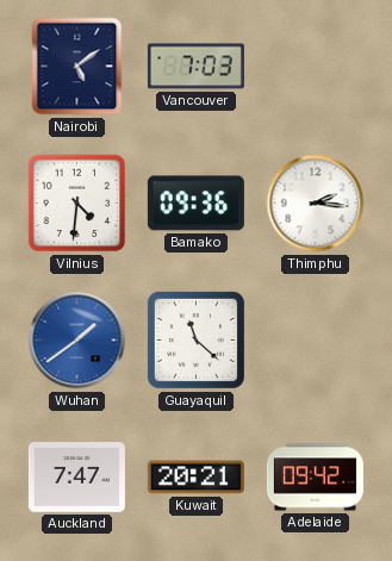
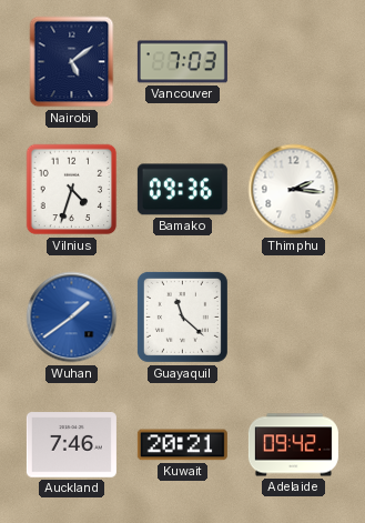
Vilnius: 4:31 -> 4:33 (72, 190)
Auckland: 7:47 -> 7:46 (71, 445)
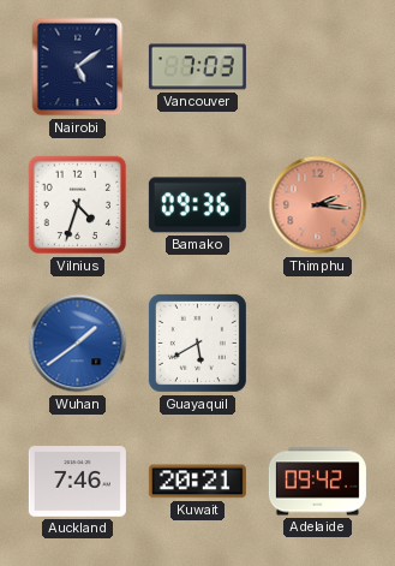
Thimphu dial: white -> salmon (318, 205)
Guayaquil: 11:22 -> 5:40 (197, 342)
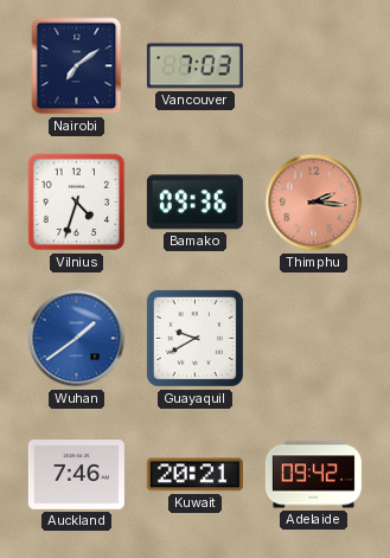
Nairobi: 5:09 -> 7:09 (77, 66)
Guayaquil: 5:40 -> 9:40 (194, 338)
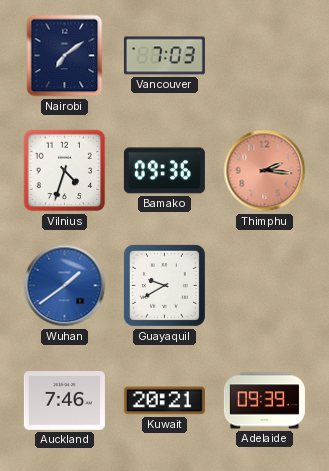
Adelaide: 09:42 -> 09:39 (264, 401)
